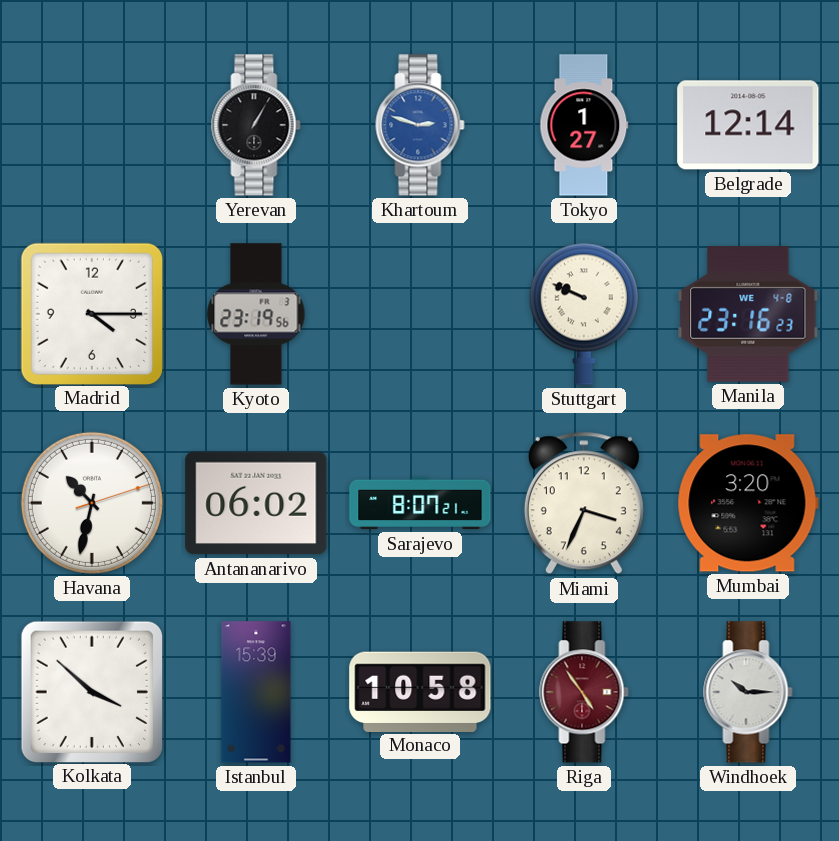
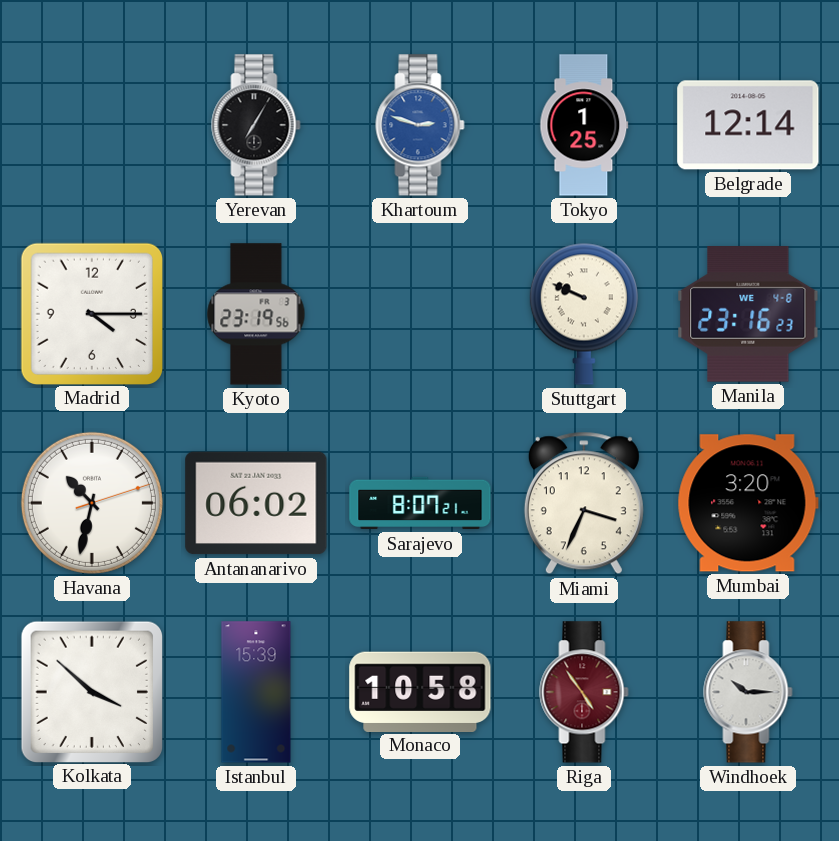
Yerevan: 1:05 -> 7:05 (256, 125)
Tokyo: 1:27 -> 1:25 (584, 125)
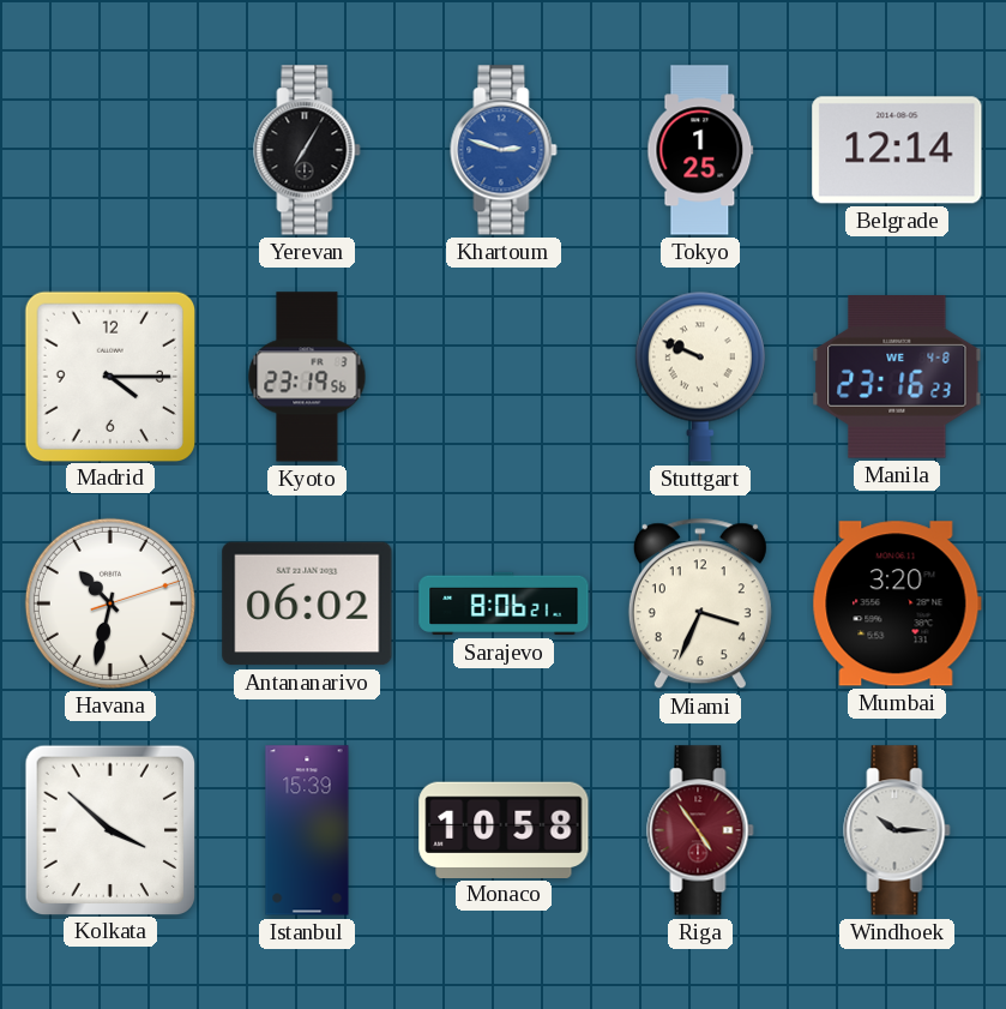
Sarajevo: 8:07 -> 8:06 (504, 603)
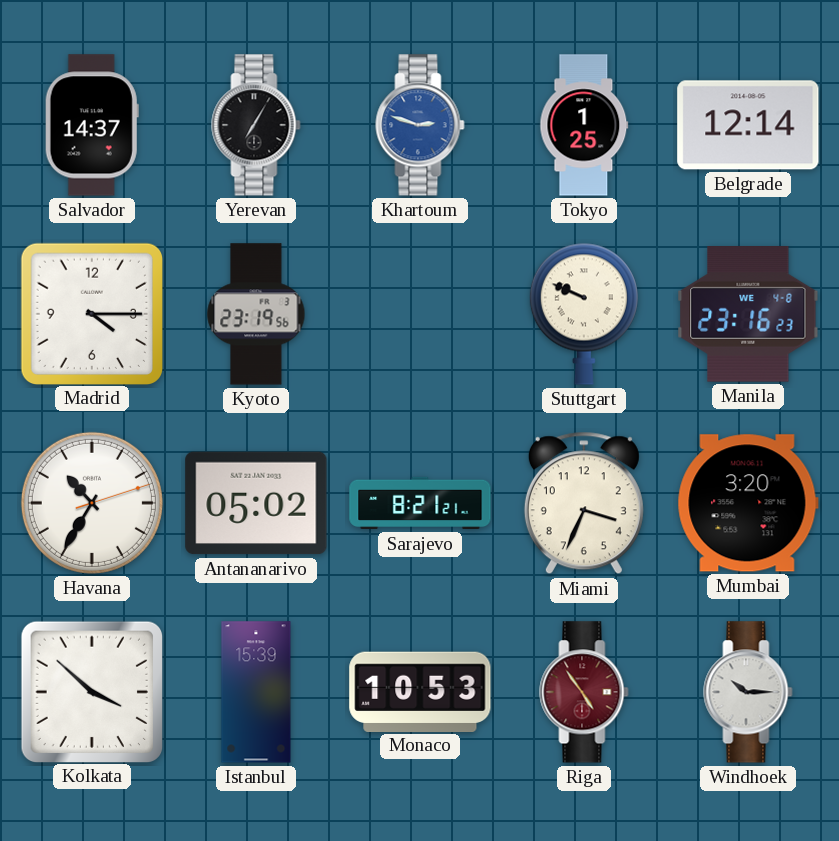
Salvador: none -> 14:37 (92, 125)
Havana: 10:32 -> 10:35 (92, 503)
Antananarivo: 06:02 -> 05:02 (256, 503)
Sarajevo: 8:06 -> 8:21 (420, 503)
Monaco: 10:58 -> 10:53 (420, 691)
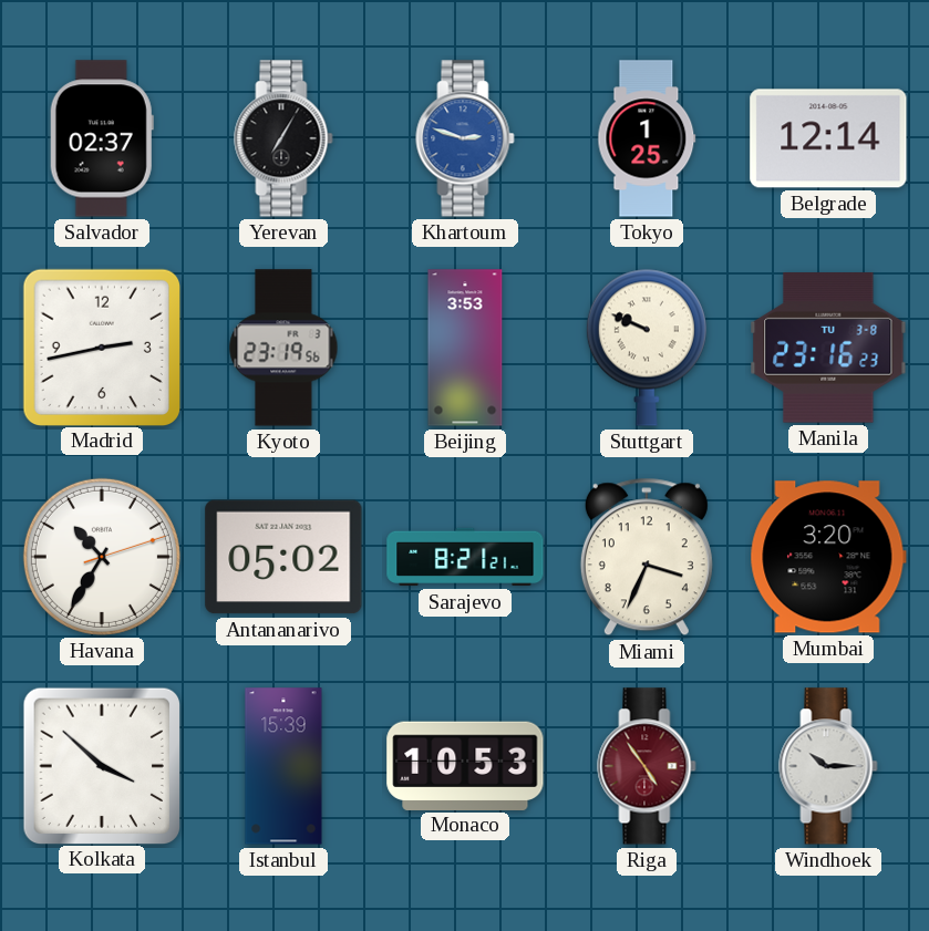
Salvador: 14:37 -> 02:37 (102, 138)
Madrid: 4:15 -> 2:43 (101, 346)
Beijing: none -> 3:53 (465, 348)
Manila date: WE 4-8 -> TU 3-8 (828, 349)
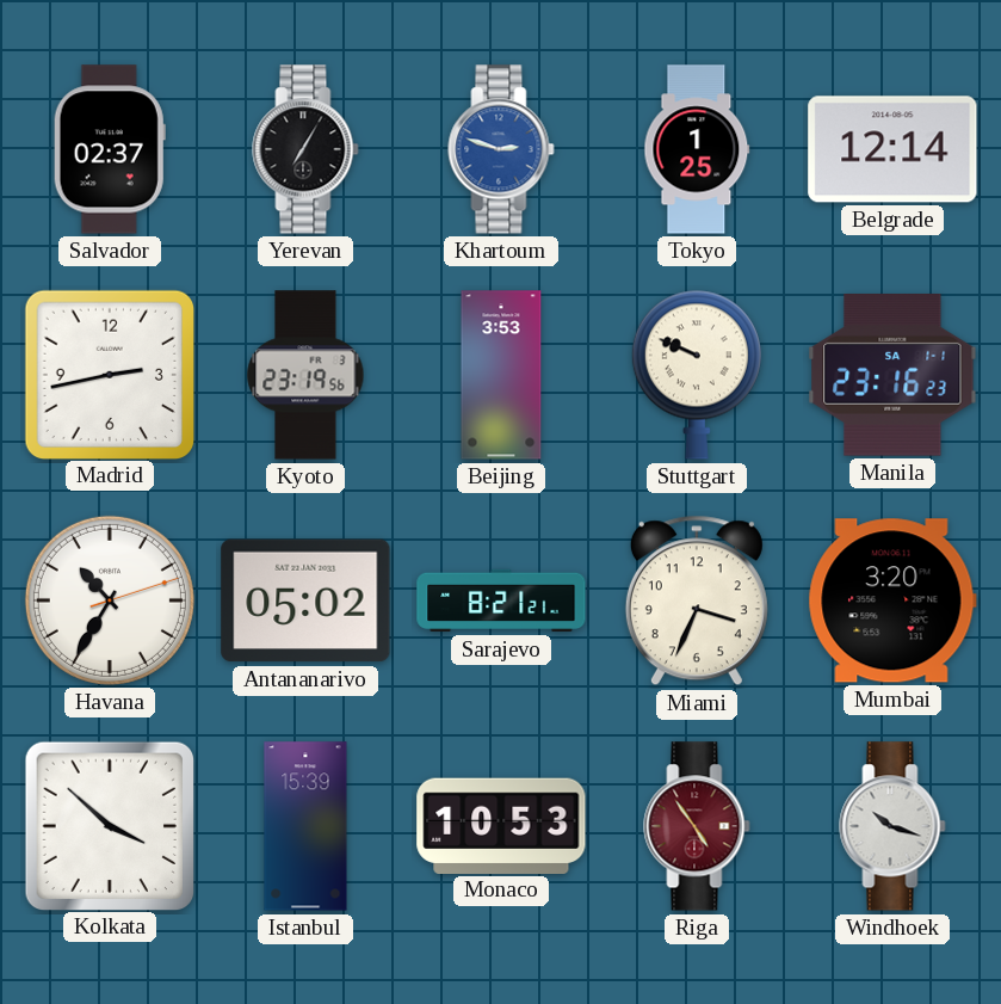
Manila date: TU 3-8 -> SA 1-1 (892, 376)
Windhoek: 10:15 -> 10:18 (892, 826)
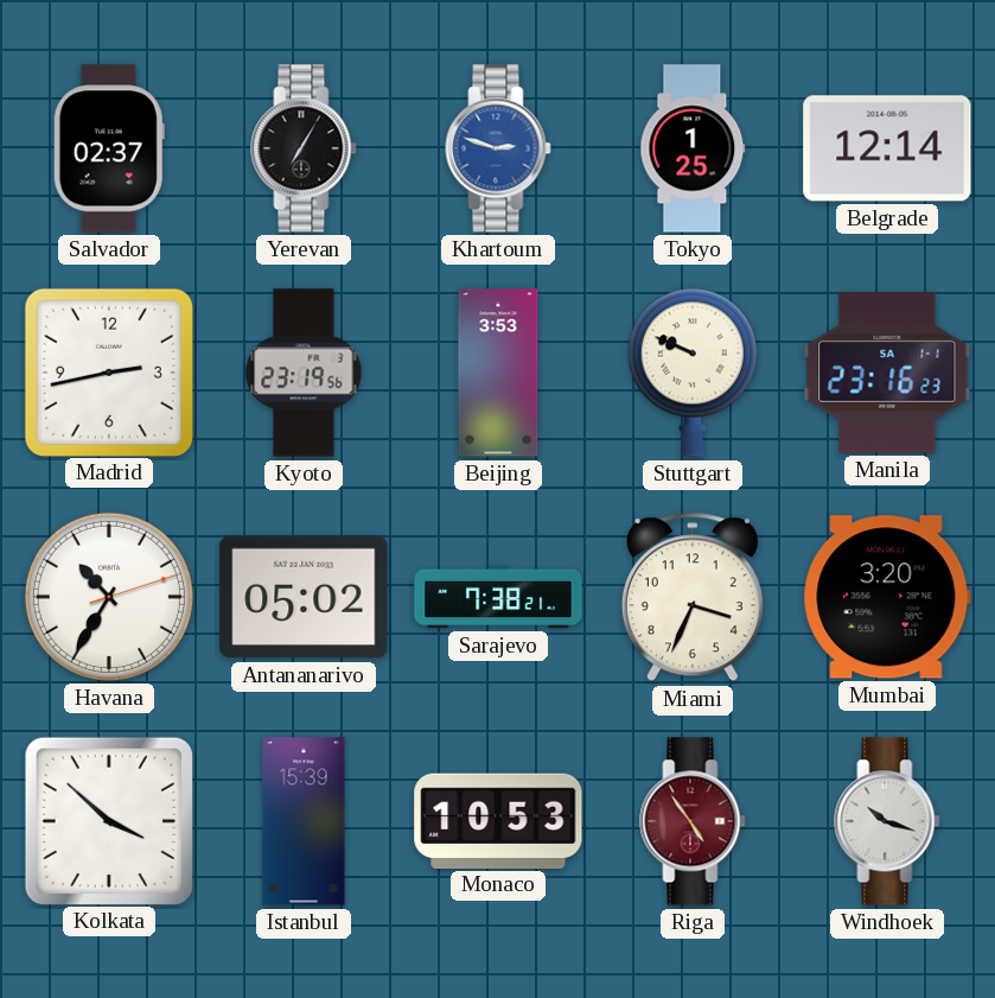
Sarajevo: 8:21 -> 7:38 (498, 597)
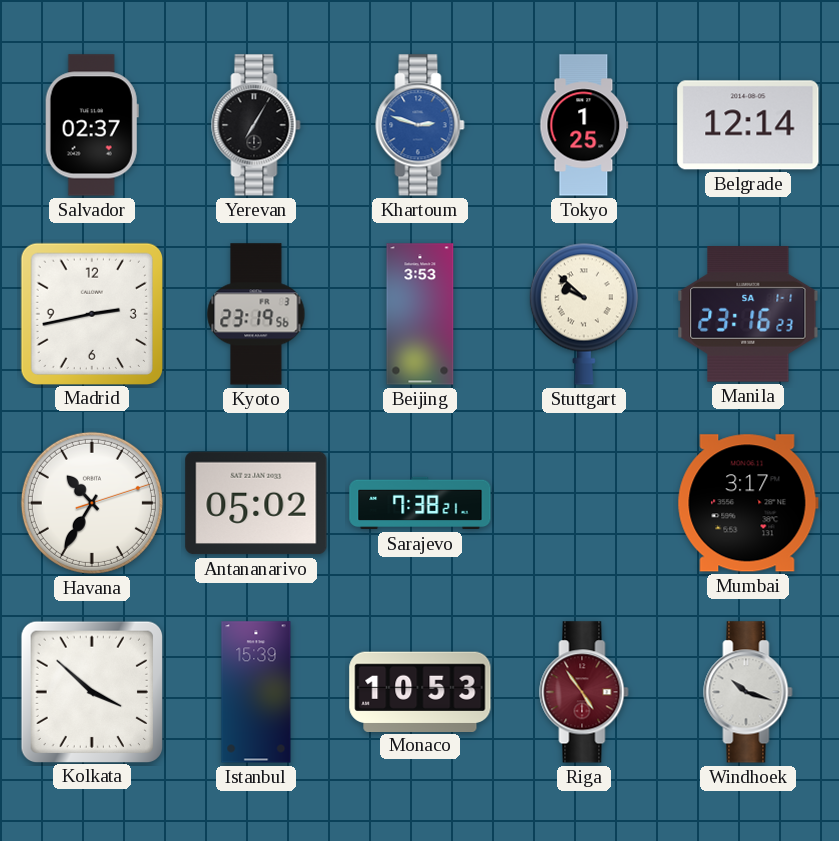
Stuttgart: 9:49 -> 9:52 (584, 314)
Miami: 3:34 -> none (693, 597)
Mumbai: 3:20 -> 3:17 (748, 503)
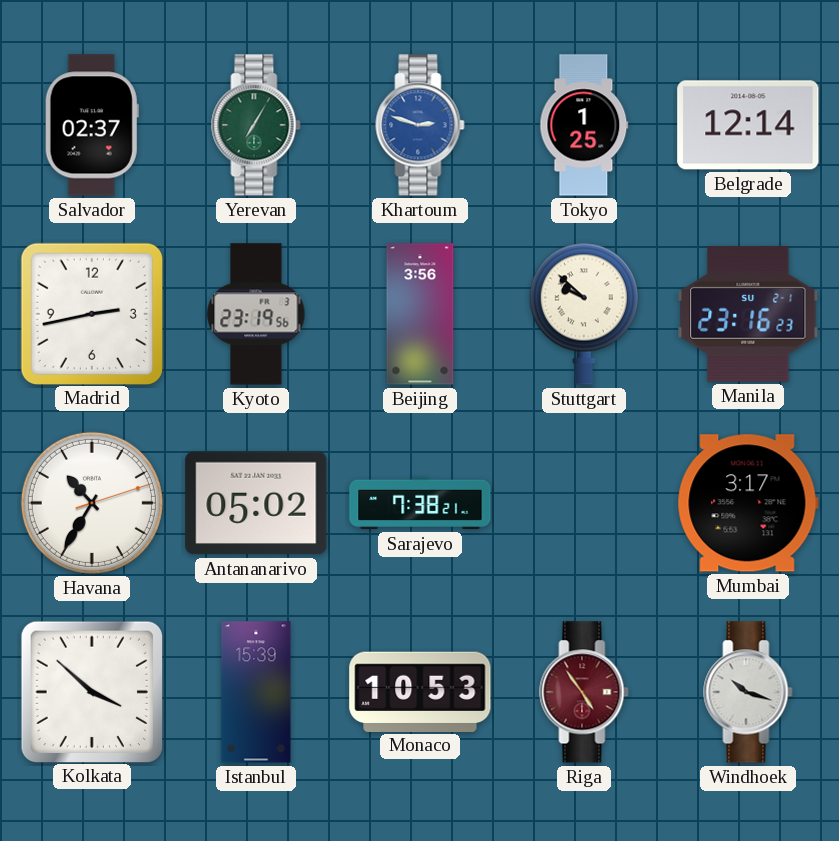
Yerevan dial: black -> green (256, 125)
Beijing: 3:53 -> 3:56 (420, 314)
Manila date: SA 1-1 -> SU 2-1 (748, 315)
